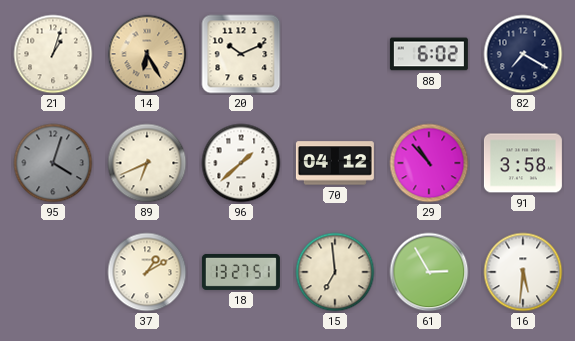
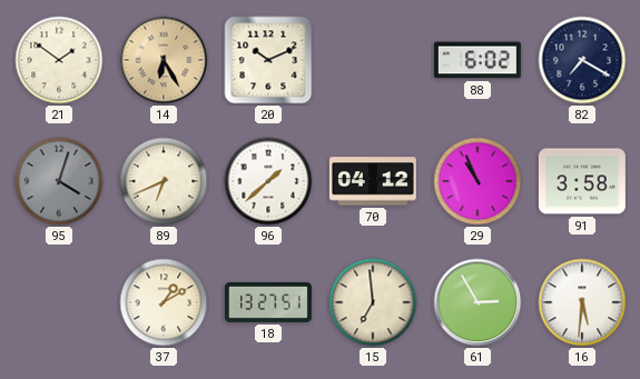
21: 1:03 -> 1:51 (59, 60)
29: 10:53 -> 10:56 (477, 181)
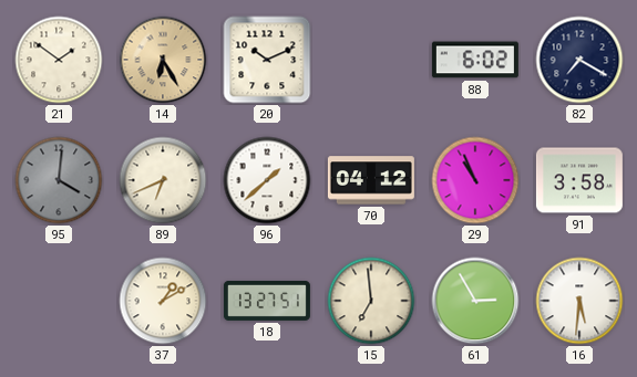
95: 4:03 -> 4:01 (59, 180)
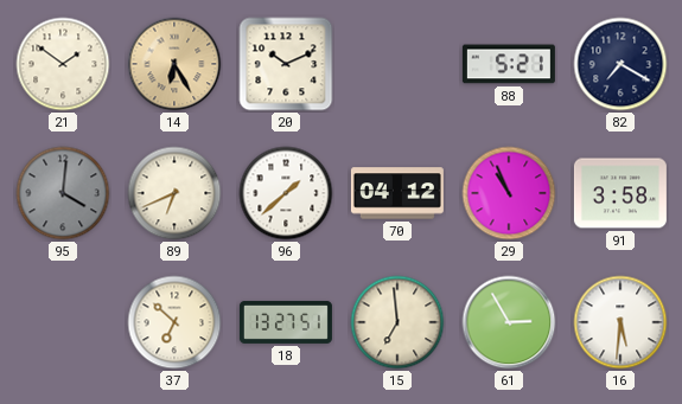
88: 6:02 -> 5:21 (509, 64)
37: 1:10 -> 6:52 (174, 322)
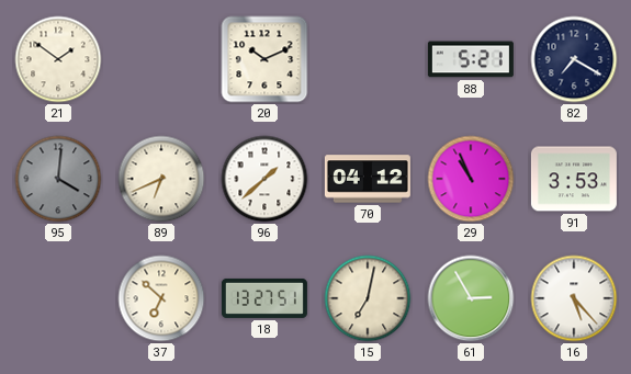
14: 6:25 -> none (174, 64)
91: 3:58 -> 3:53 (574, 179)
15: 6:59 -> 7:02 (368, 298)
16: 5:31 -> 5:23 (574, 298)
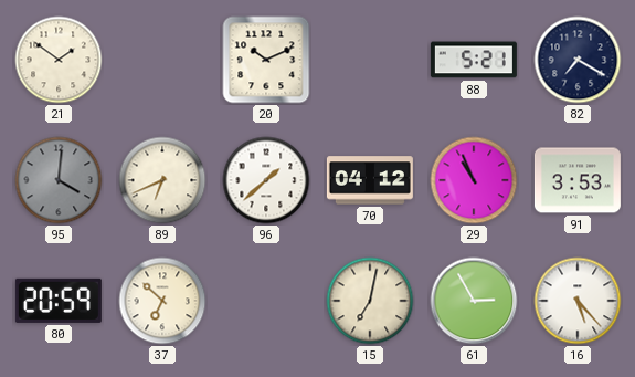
80: none -> 20:59 (59, 301)
18: 13:27 -> none (264, 298)
